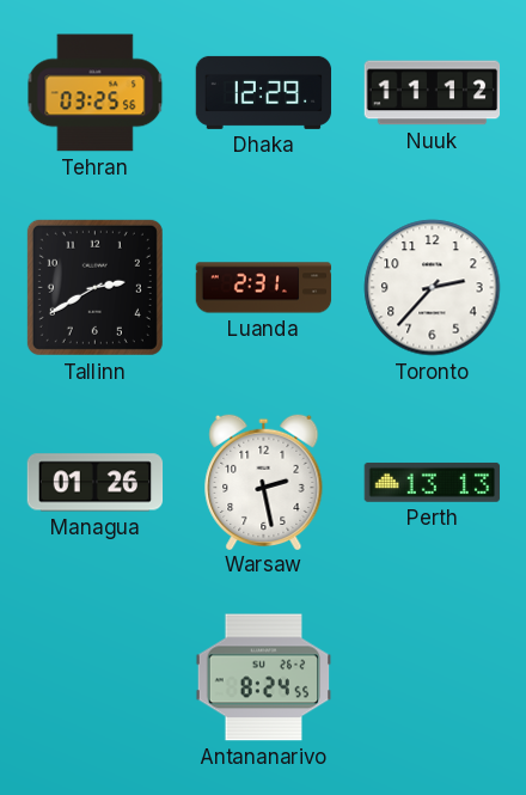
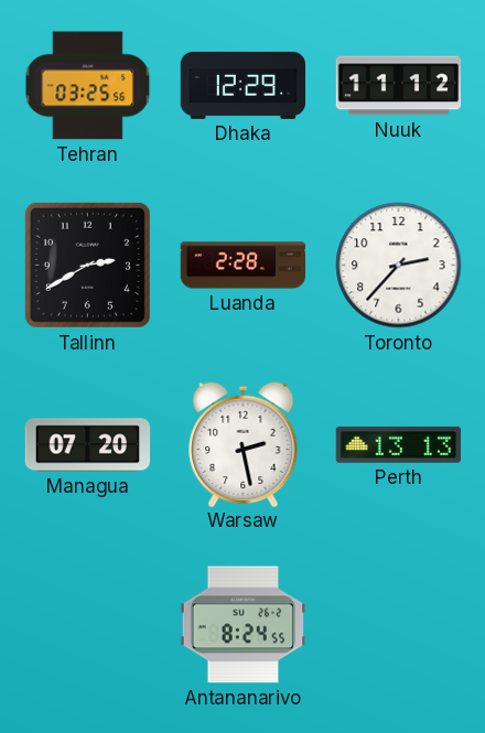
Luanda: 2:31 -> 2:28 (244, 266)
Managua: 01:26 -> 07:20 (88, 445)
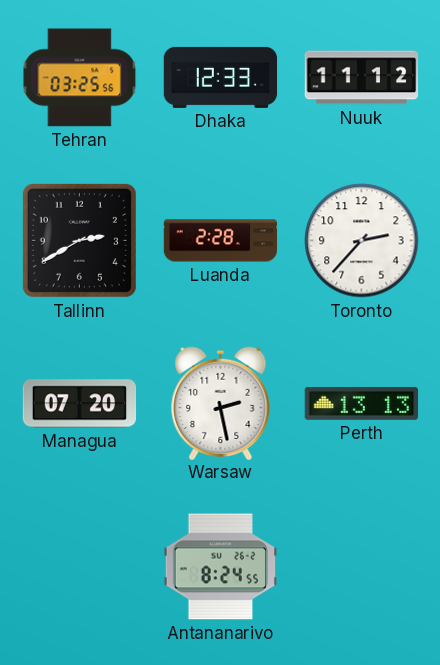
Dhaka: 12:29 -> 12:33 (221, 77)
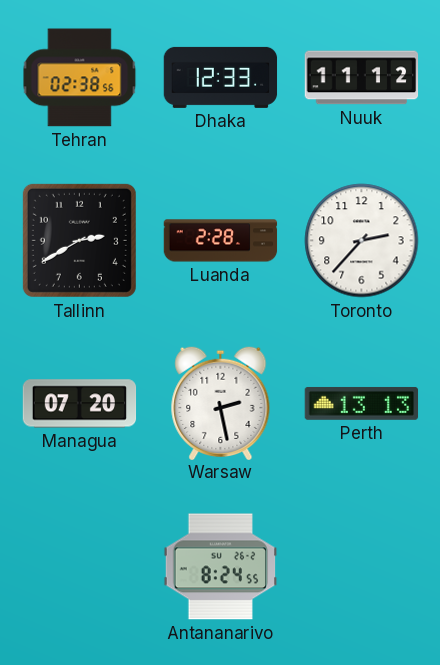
Tehran: 03:25 -> 02:38 (80, 78)
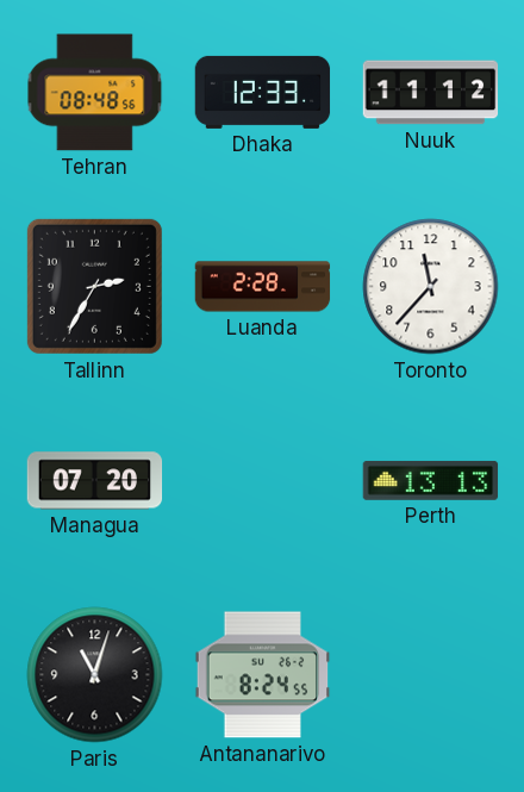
Tehran: 02:38 -> 08:48 (95, 93)
Tallinn: 2:40 -> 2:35 (94, 286)
Toronto: 2:37 -> 11:37 (431, 287)
Warsaw: 2:28 -> none (221, 402)
Paris: none -> 11:03 (95, 675)
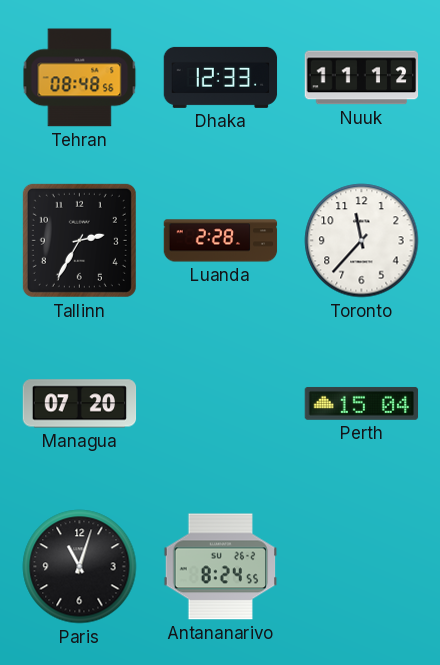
Perth: 13:13 -> 15:04 (362, 403)
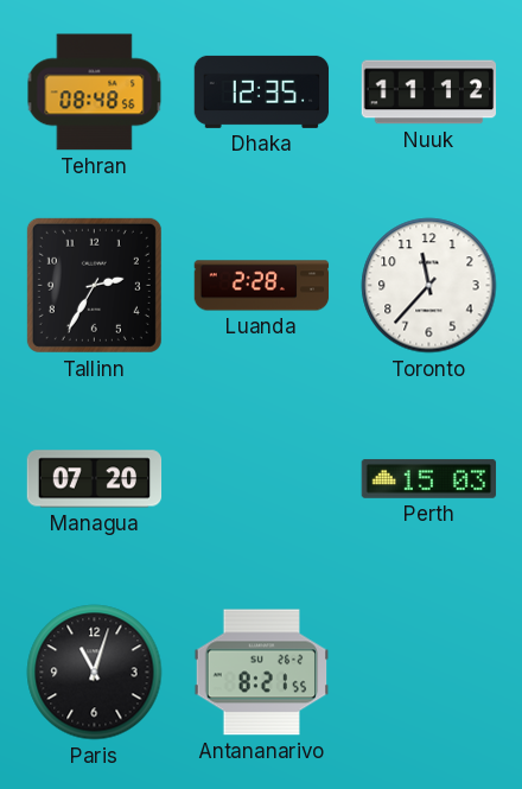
Dhaka: 12:33 -> 12:35 (262, 91)
Perth: 15:04 -> 15:03 (429, 478)
Antananarivo: 8:24 -> 8:21 (262, 673)
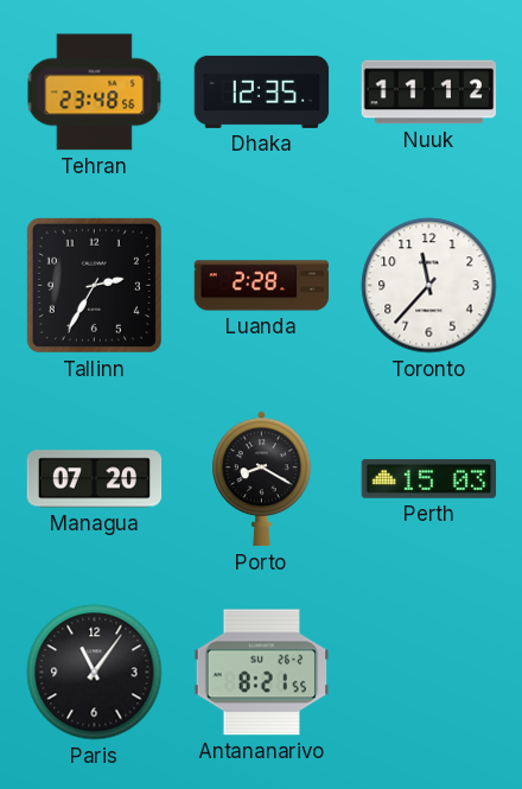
Tehran: 08:48 -> 23:48 (95, 93)
Porto: none -> 8:20 (262, 479)
Paris: 11:03 -> 11:06 (95, 673)
